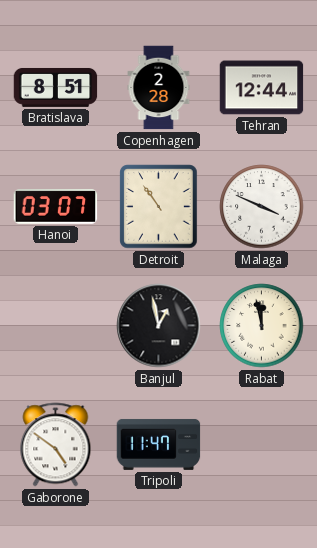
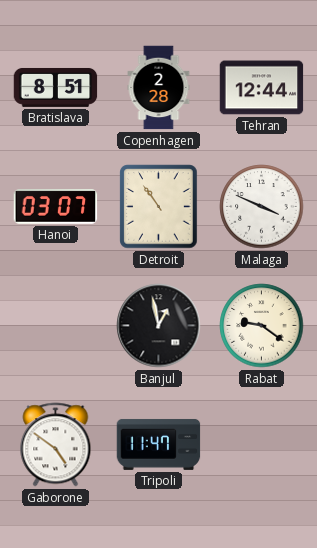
Rabat: 11:58 -> 9:21 (262, 326)
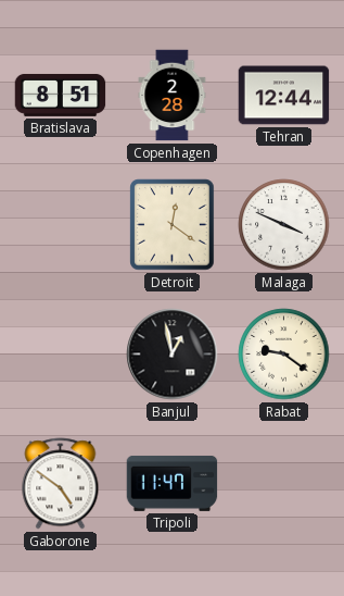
Hanoi: 03:07 -> none (56, 207)
Detroit: 10:54 -> 12:21 (173, 225)
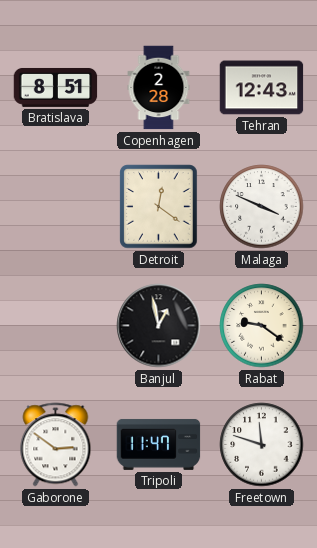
Tehran: 12:44 -> 12:43 (262, 88)
Gaborone: 4:51 -> 2:51 (56, 445)
Freetown: none -> 11:48 (262, 445)
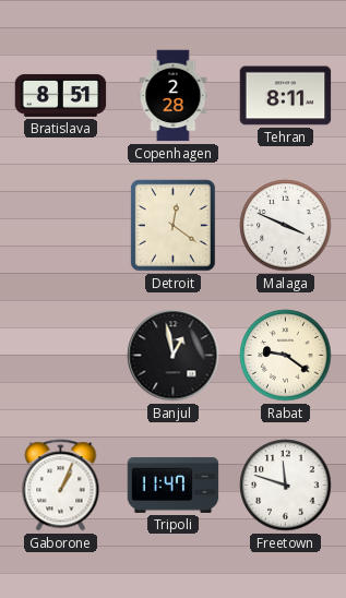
Tehran: 12:43 -> 8:11 (286, 96)
Gaborone: 2:51 -> 1:04 (61, 486)
